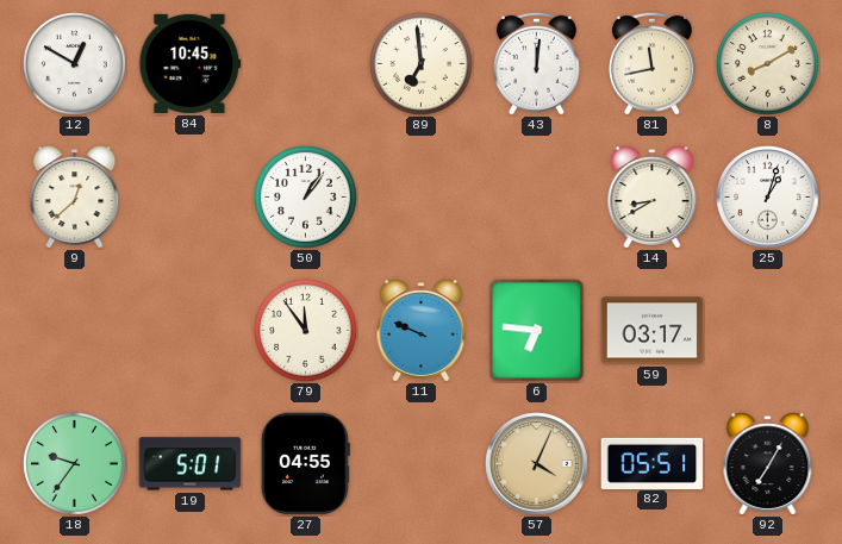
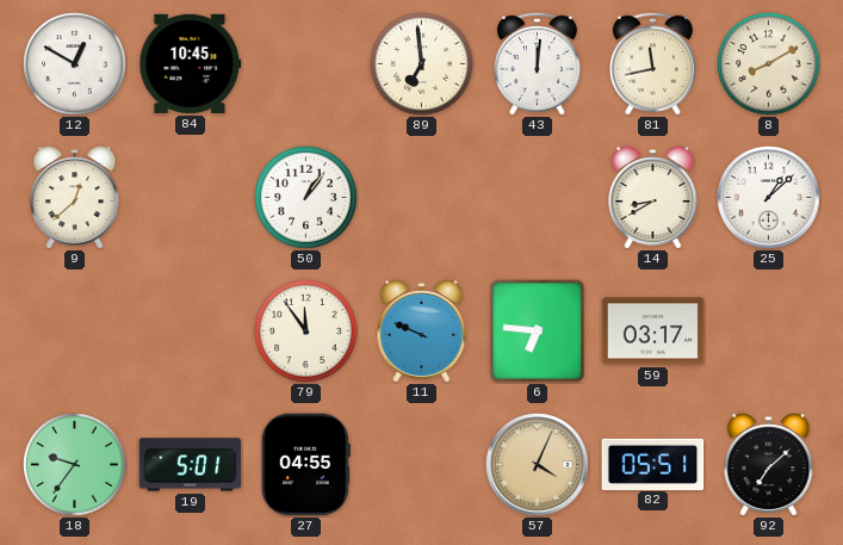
25: 1:03 -> 1:08 (769, 198)
92: 7:05 -> 7:08 (769, 465)
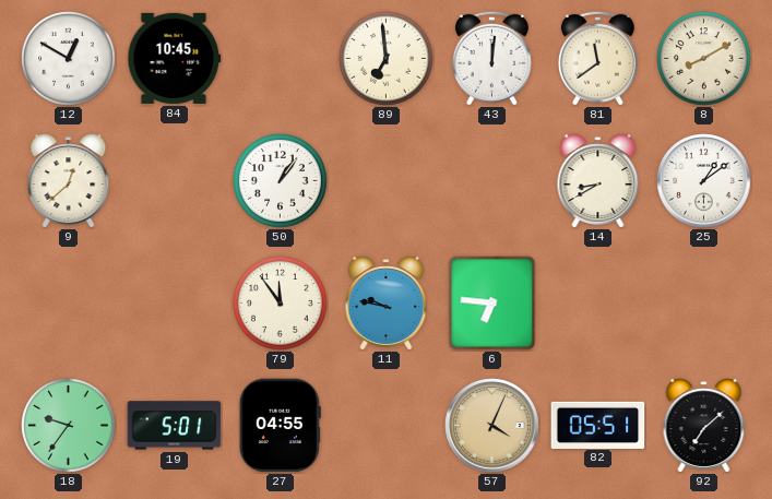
81: 11:43 -> 11:39 (597, 58)
25: 1:08 -> 1:09 (704, 181)
11: 9:49 -> 9:47 (387, 304)
59: 03:17 -> none (653, 332)
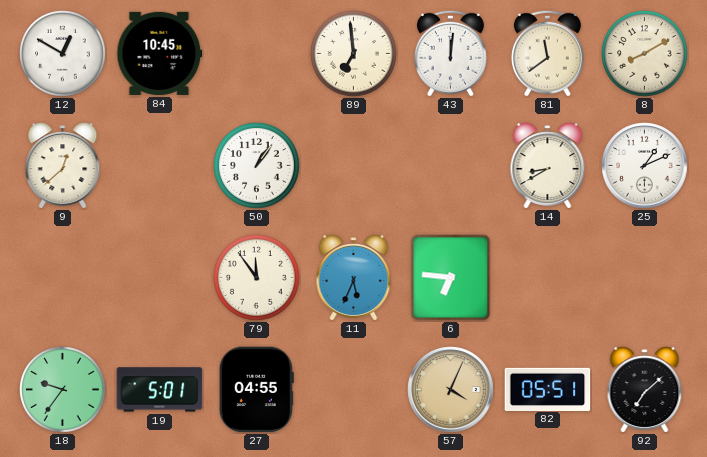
25: 1:09 -> 1:11 (645, 166)
11: 9:47 -> 5:34 (354, 278)
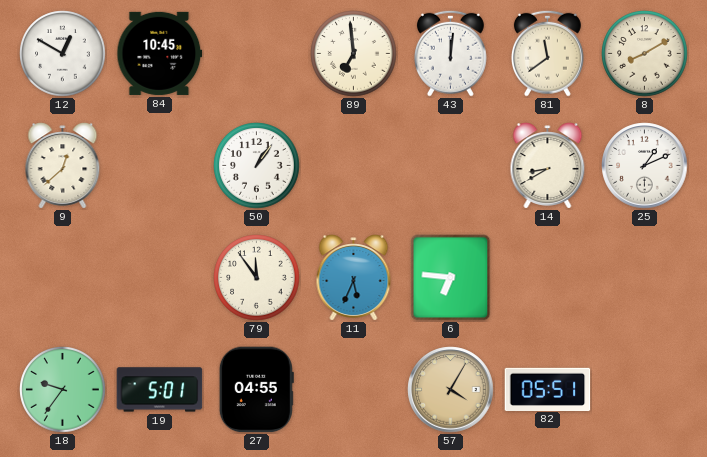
57: 4:04 -> 4:05 (451, 390)
92: 7:08 -> none (645, 390)
